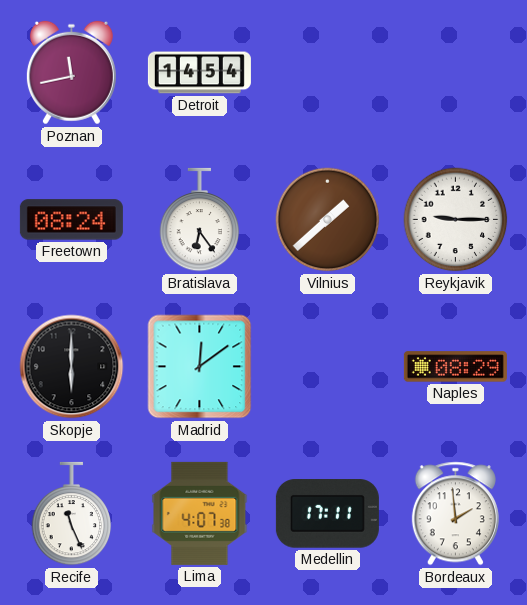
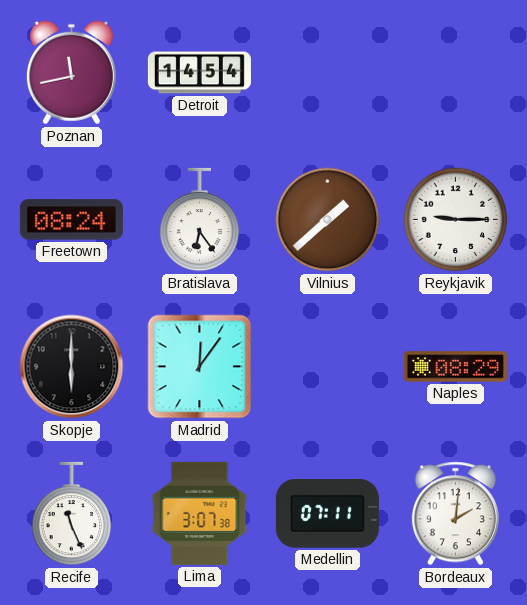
Madrid: 12:09 -> 12:06 (200, 367)
Lima: 4:07 -> 3:07 (200, 513)
Medellin: 17:11 -> 07:11 (327, 514)
Bordeaux: 1:59 -> 2:01 (455, 514)
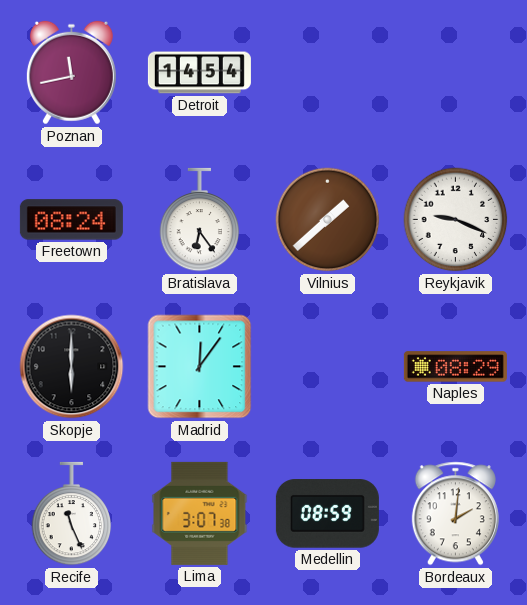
Reykjavik: 9:15 -> 9:19 (456, 220)
Medellin: 07:11 -> 08:59 (327, 514)
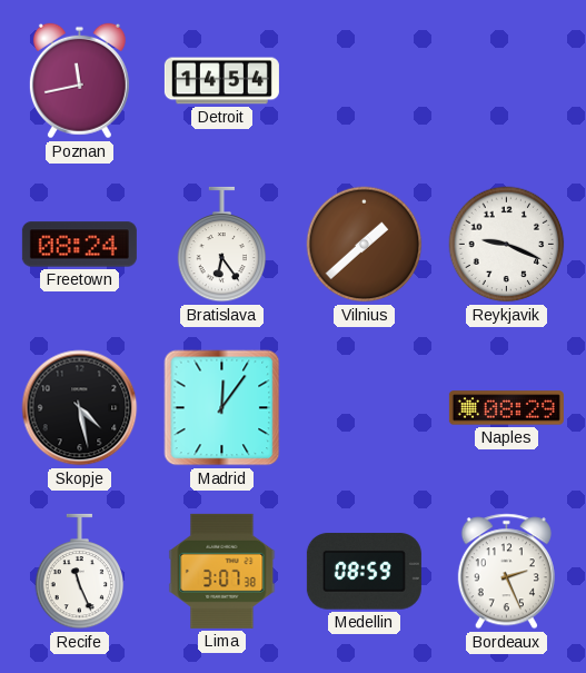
Skopje: 6:00 -> 4:28 (80, 408)
Bordeaux: 2:01 -> 2:26 (506, 572)
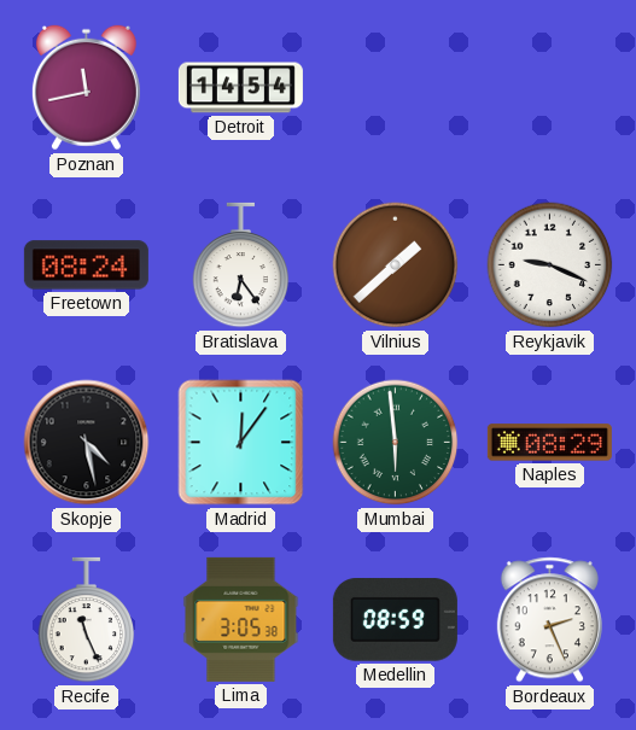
Mumbai: none -> 5:59 (396, 443)
Lima: 3:07 -> 3:05 (241, 619)
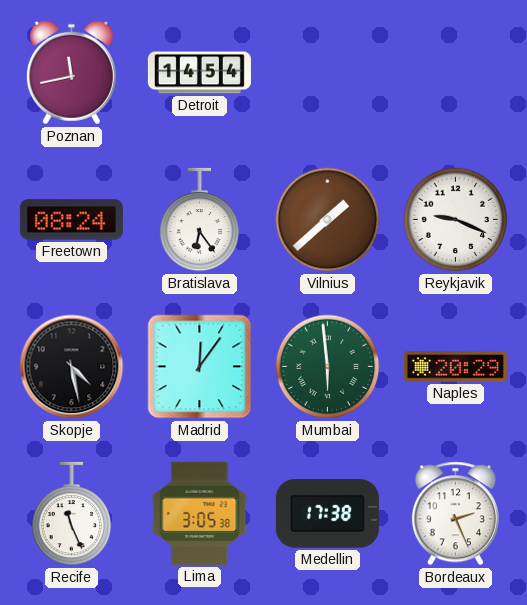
Naples: 08:29 -> 20:29 (455, 367)
Medellin: 08:59 -> 17:38 (327, 514)
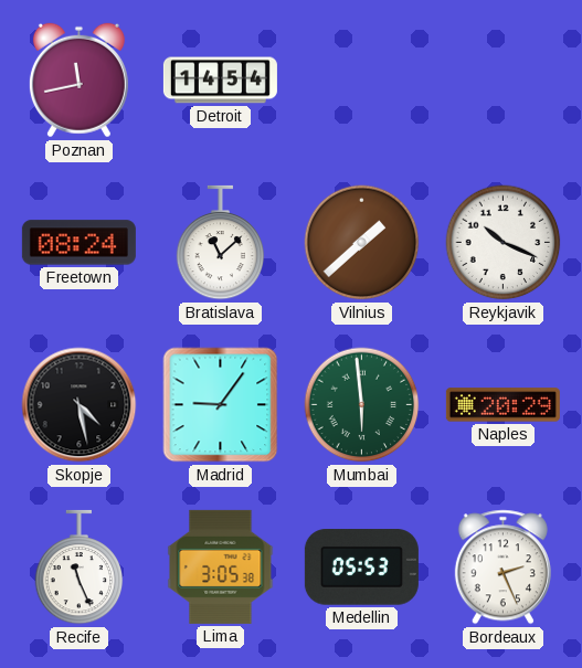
Bratislava: 6:24 -> 11:08 (221, 243)
Reykjavik: 9:19 -> 10:19 (504, 243)
Madrid: 12:06 -> 9:06 (221, 405)
Medellin: 17:38 -> 05:53 (361, 568)
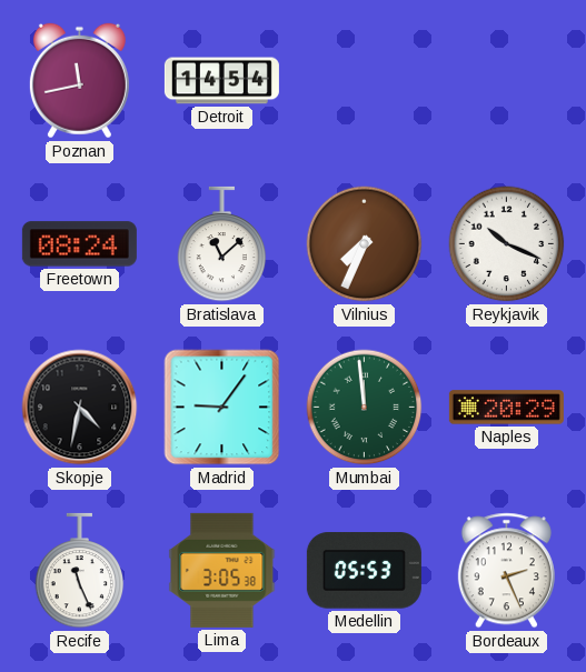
Vilnius: 1:38 -> 7:34 (365, 244)
Skopje: 4:28 -> 4:32 (80, 408)
Mumbai: 5:59 -> 11:59 (365, 408)
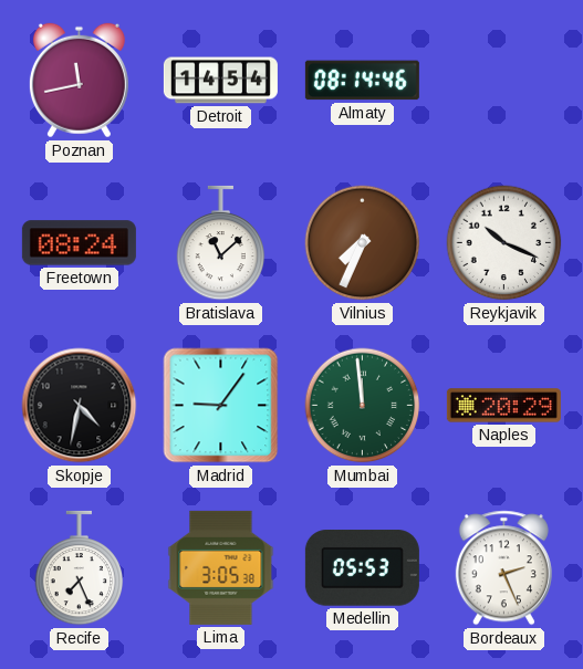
Almaty: none -> 08:14 (362, 81)
Recife: 11:26 -> 7:26 (80, 568)
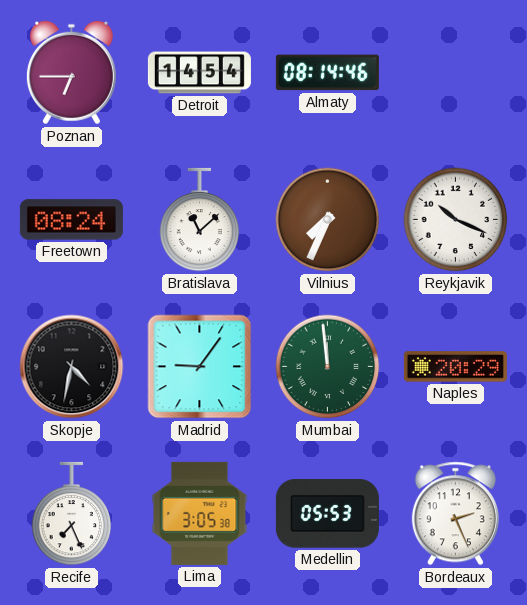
Poznan: 11:43 -> 6:45 (71, 73)
